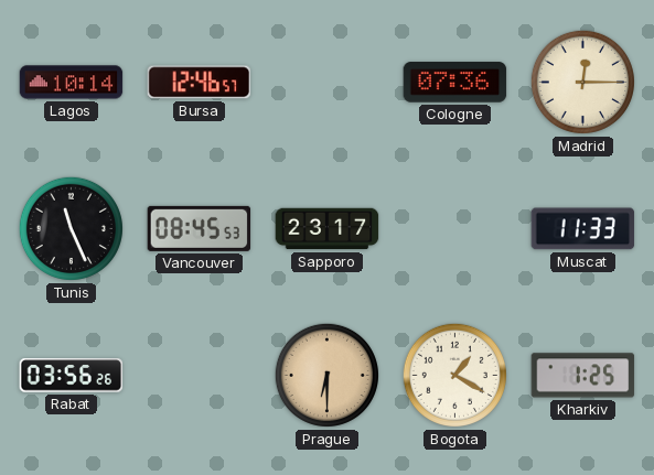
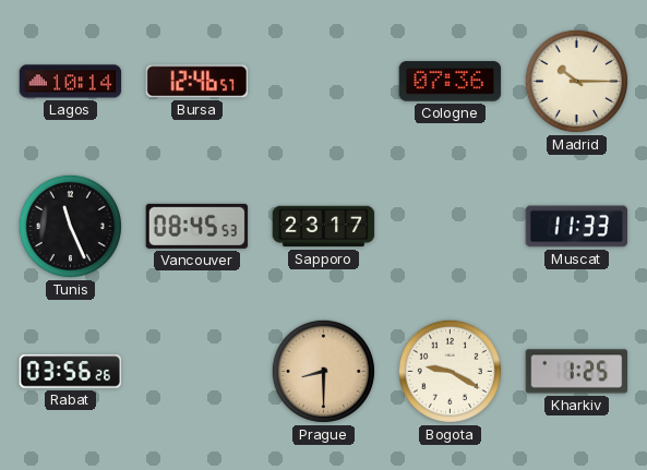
Madrid: 12:15 -> 10:15 (576, 81)
Prague: 6:30 -> 8:30 (323, 371)
Bogota: 1:20 -> 9:20 (450, 371)
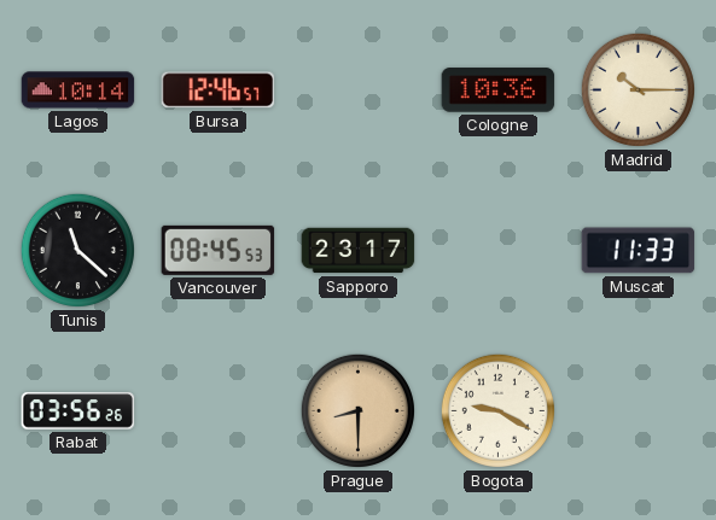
Cologne: 07:36 -> 10:36 (499, 90)
Tunis: 11:26 -> 11:22 (77, 250)
Kharkiv: 1:25 -> none (577, 372)
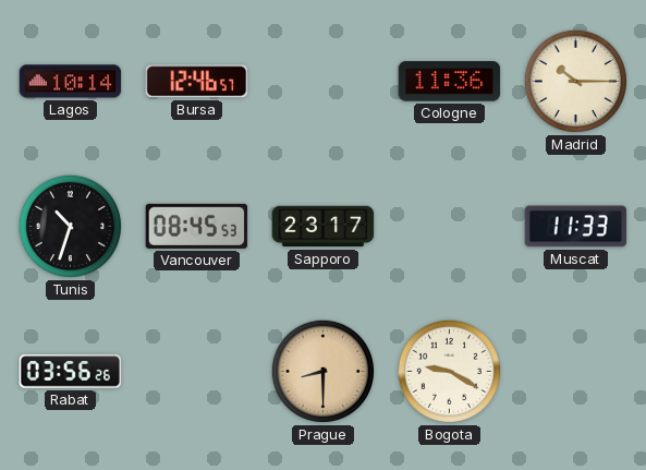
Cologne: 10:36 -> 11:36 (450, 82)
Tunis: 11:22 -> 10:33 (70, 226)
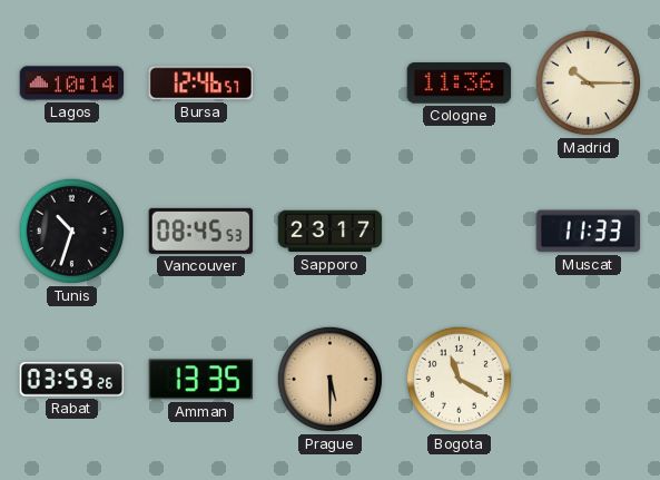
Rabat: 03:56 -> 03:59 (72, 380)
Amman: none -> 13:35 (201, 380)
Prague: 8:30 -> 5:30 (329, 379)
Bogota: 9:20 -> 11:20 (459, 379)
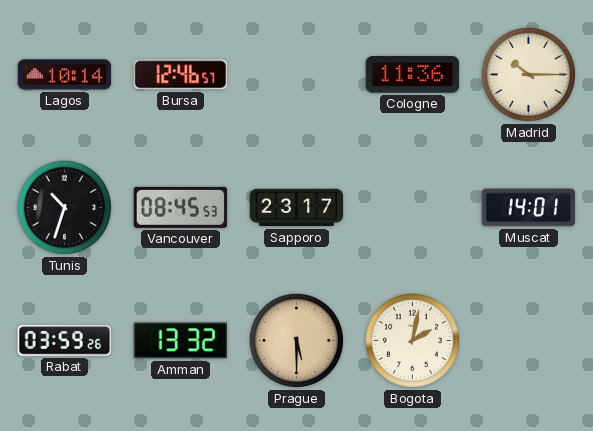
Muscat: 11:33 -> 14:01 (529, 208)
Amman: 13:35 -> 13:32 (181, 341)
Bogota: 11:20 -> 2:02 (412, 340)
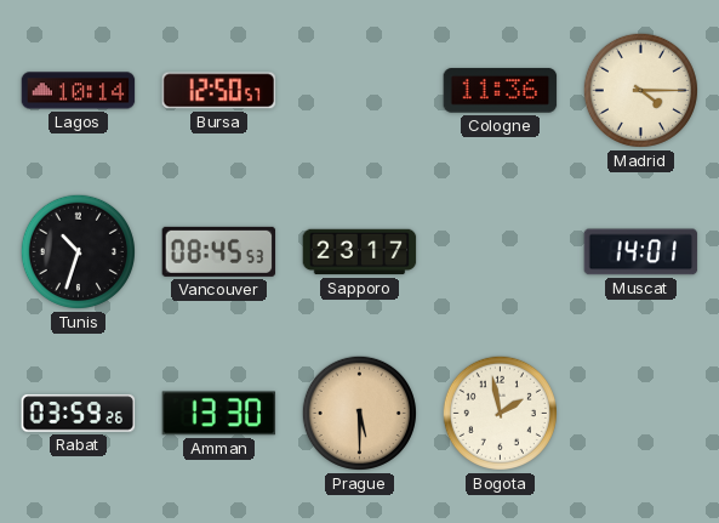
Bursa: 12:46 -> 12:50 (219, 91)
Madrid: 10:15 -> 4:15 (640, 90)
Amman: 13:32 -> 13:30 (219, 414)
Bogota: 2:02 -> 1:58 (500, 413)
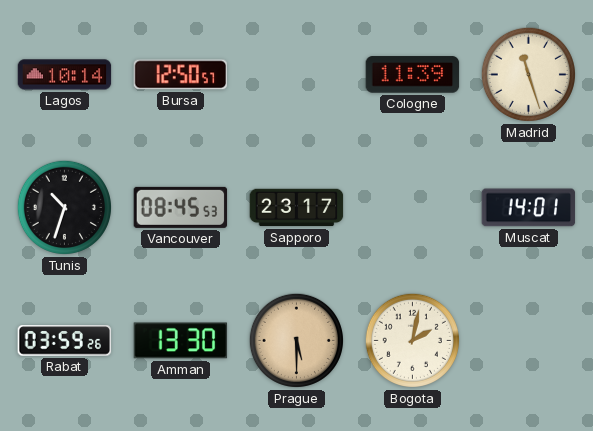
Cologne: 11:36 -> 11:39 (413, 75)
Madrid: 4:15 -> 11:27 (528, 74)
Bogota: 1:58 -> 2:02 (412, 340)
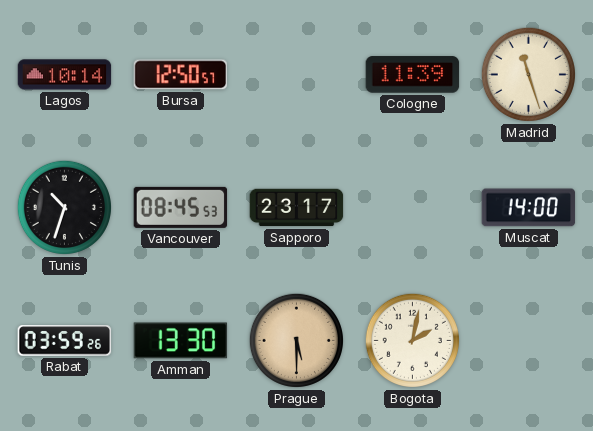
Muscat: 14:01 -> 14:00 (529, 208)
